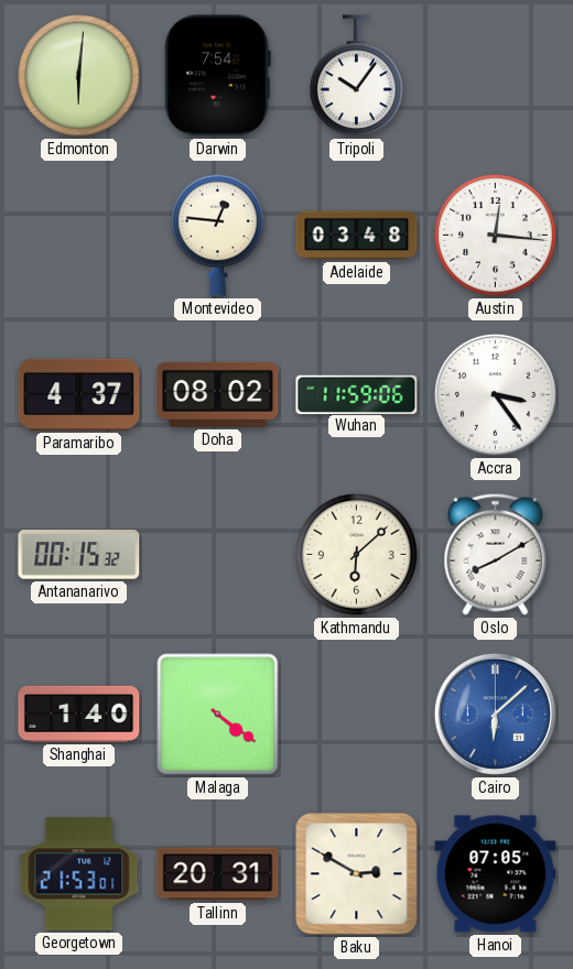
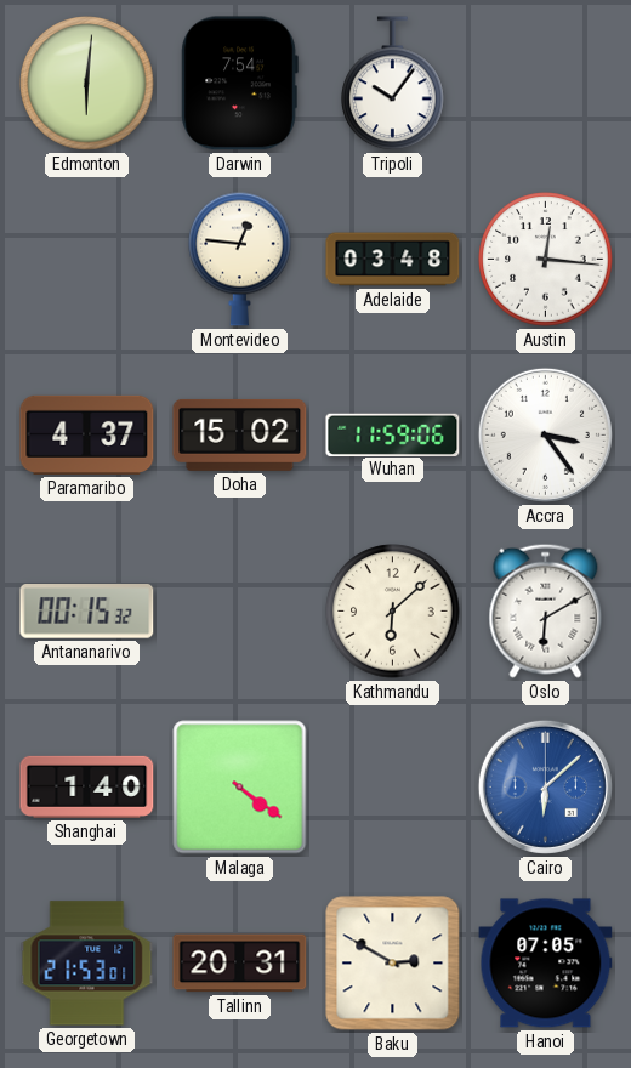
Doha: 08:02 -> 15:02 (240, 434)
Oslo: 8:10 -> 6:10 (546, 610)
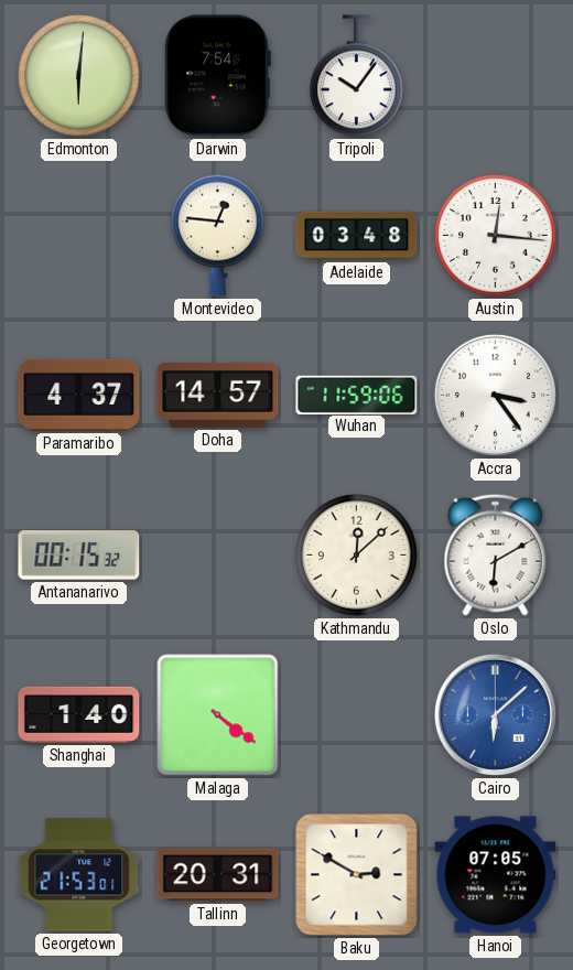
Doha: 15:02 -> 14:57 (218, 395)
Kathmandu: 6:08 -> 12:08 (357, 556)
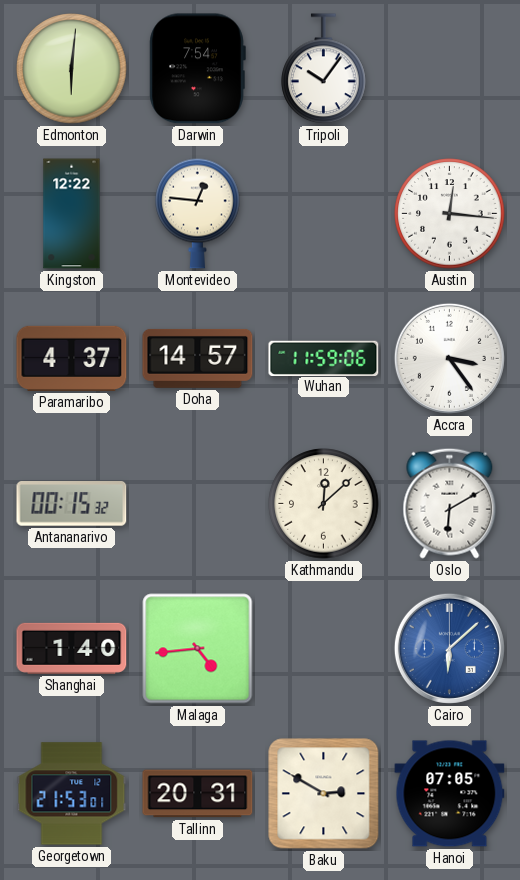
Kingston: none -> 12:22 (72, 214)
Adelaide: 03:48 -> none (357, 236)
Malaga: 4:21 -> 4:44 (198, 649)
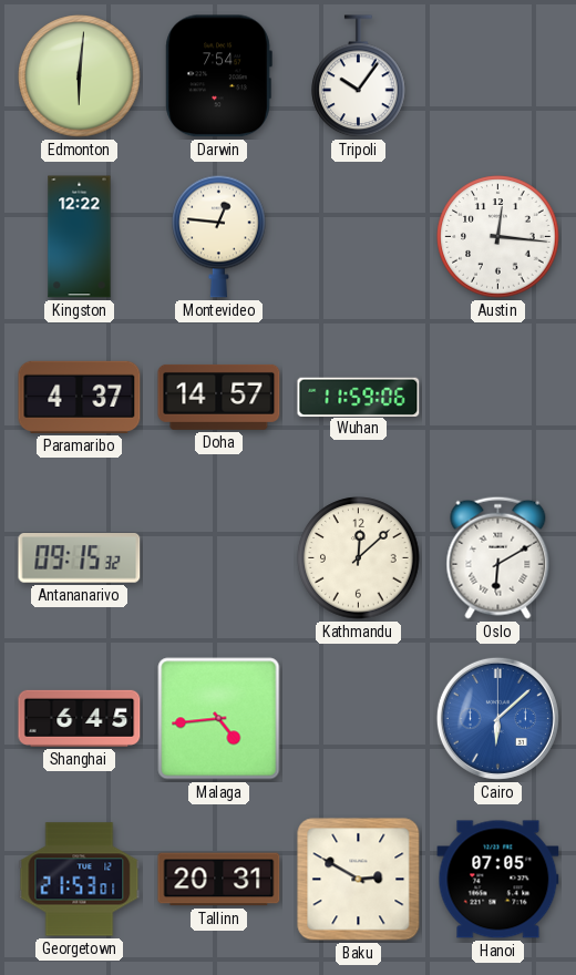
Accra: 3:24 -> none (449, 358)
Antananarivo: 00:15 -> 09:15 (80, 558)
Shanghai: 1:40 -> 6:45 (80, 718)
